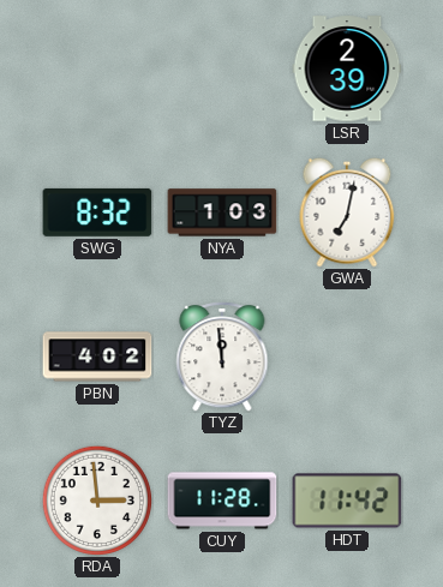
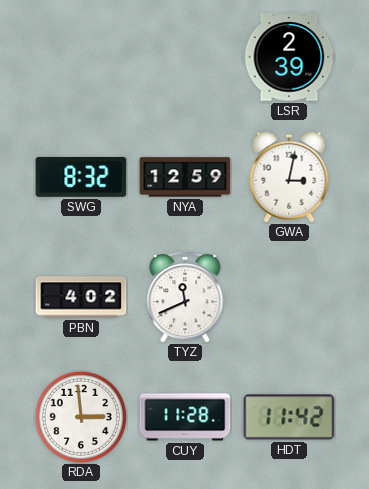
NYA: 1:03 -> 12:59 (185, 177)
GWA: 7:02 -> 3:02 (289, 177)
TYZ: 11:59 -> 11:41 (185, 297)
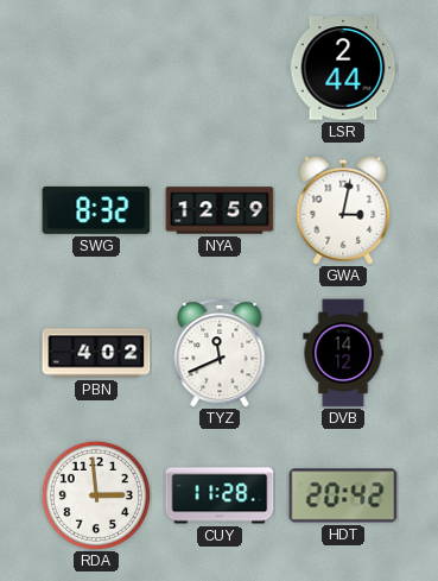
LSR: 2:39 -> 2:44 (343, 68)
DVB: none -> 14:12 (343, 353)
HDT: 11:42 -> 20:42 (343, 495)
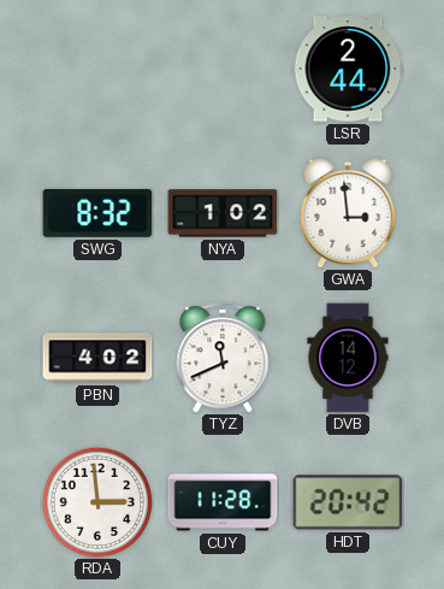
NYA: 12:59 -> 1:02 (223, 213)
GWA: 3:02 -> 2:59 (348, 213)
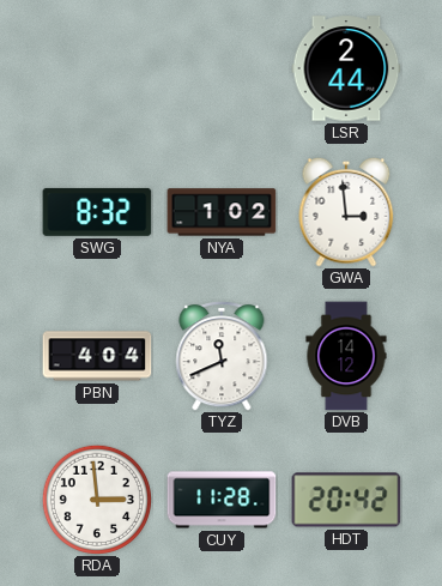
PBN: 4:02 -> 4:04 (97, 356)
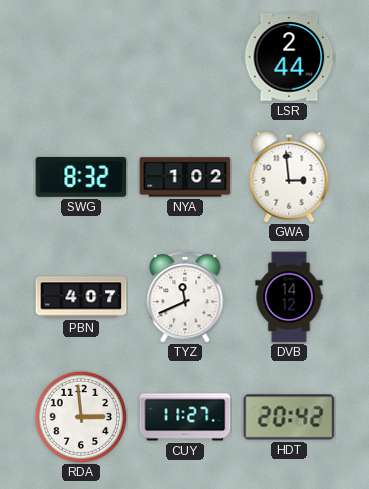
PBN: 4:04 -> 4:07 (81, 297)
CUY: 11:28 -> 11:27 (185, 417)
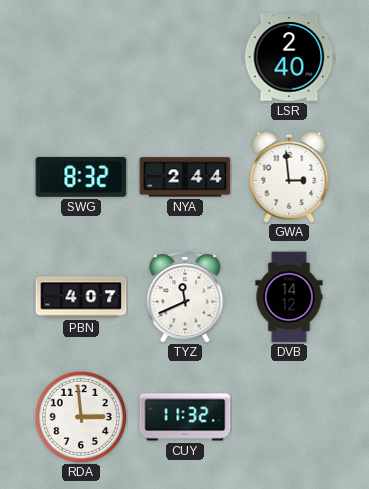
LSR: 2:44 -> 2:40 (289, 57)
NYA: 1:02 -> 2:44 (185, 177)
CUY: 11:27 -> 11:32 (185, 417)
HDT: 20:42 -> none (289, 417)
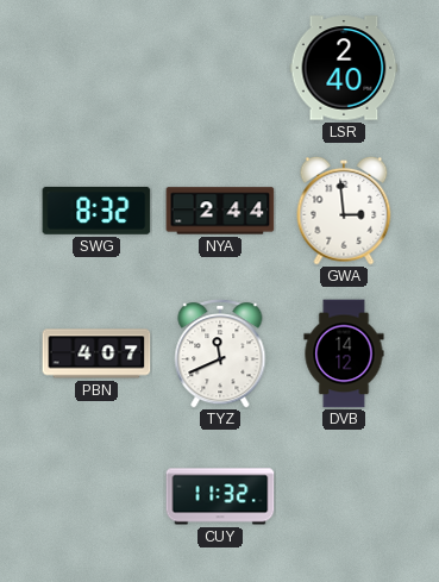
RDA: 2:59 -> none (80, 416)
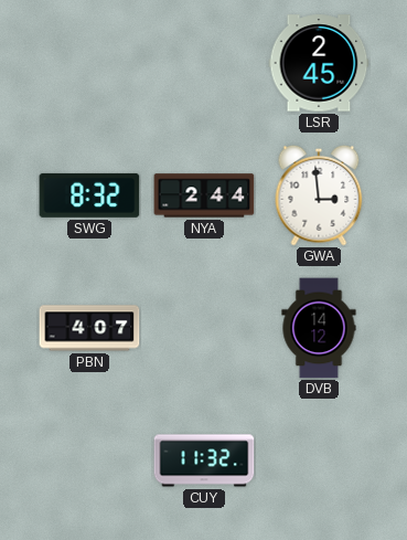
LSR: 2:40 -> 2:45 (319, 63)
TYZ: 11:41 -> none (220, 353)
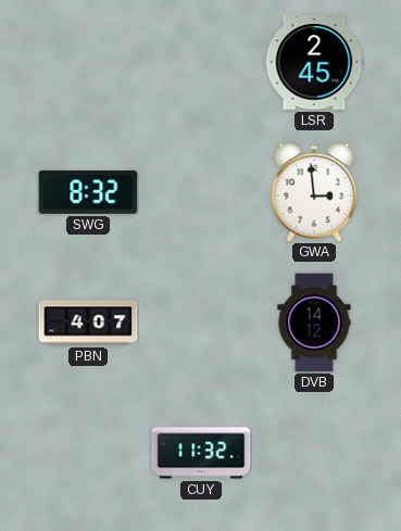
NYA: 2:44 -> none (204, 195)
